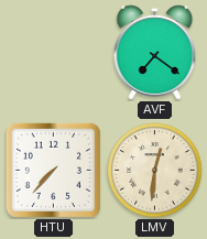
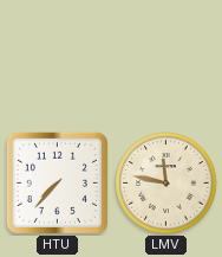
AVF: 7:21 -> none (155, 53)
LMV: 12:31 -> 11:47 (166, 184)
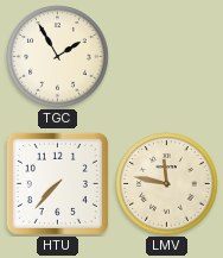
TGC: none -> 1:55 (58, 57)
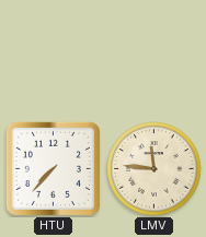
TGC: 1:55 -> none (58, 57)
LMV: 11:47 -> 11:46 (154, 169)
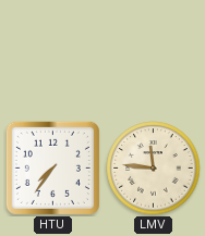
HTU: 7:37 -> 7:36 (52, 167)
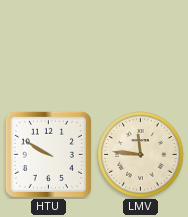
HTU: 7:36 -> 9:50 (48, 154)
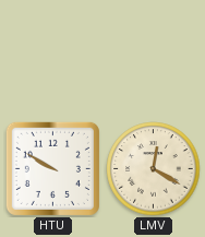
LMV: 11:46 -> 12:20 (154, 169)
